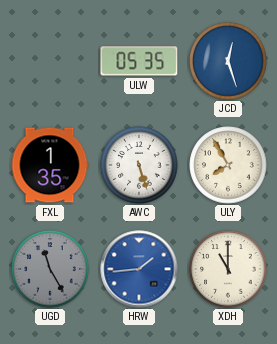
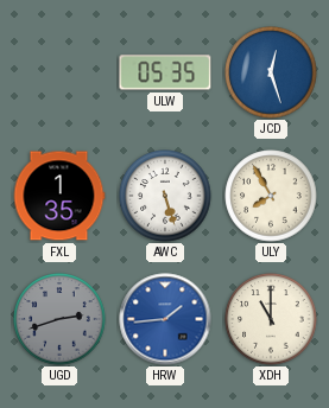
UGD: 11:25 -> 2:42 (59, 319)
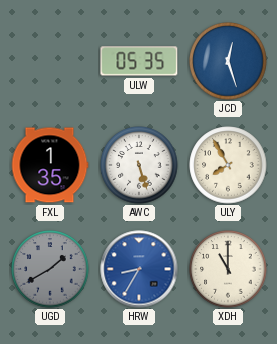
UGD: 2:42 -> 1:40 (50, 269)
HRW: 1:44 -> 8:35 (139, 269)
